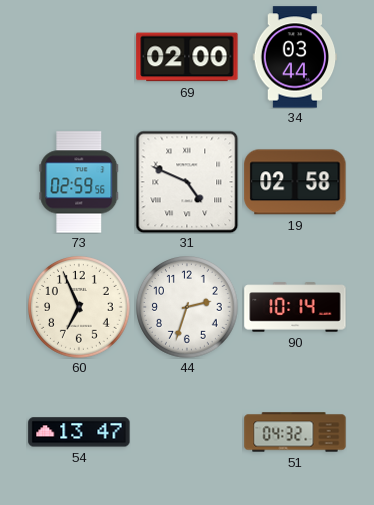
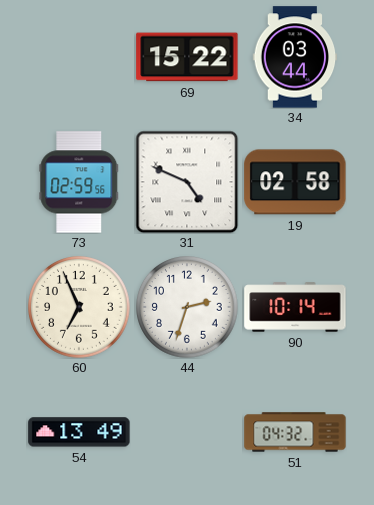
69: 02:00 -> 15:22 (187, 57)
54: 13:47 -> 13:49 (79, 432)
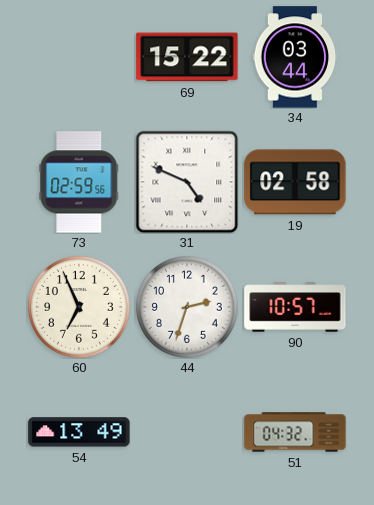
90: 10:14 -> 10:57 (295, 307)
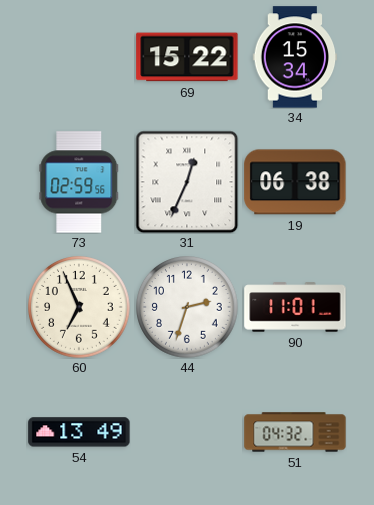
34: 03:44 -> 15:34 (295, 57)
31: 4:49 -> 12:34 (187, 182)
19: 02:58 -> 06:38 (295, 182)
90: 10:57 -> 11:01 (295, 307)
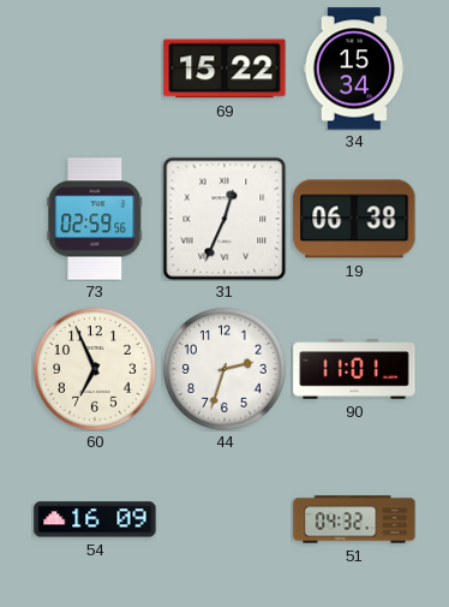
54: 13:49 -> 16:09 (95, 519)
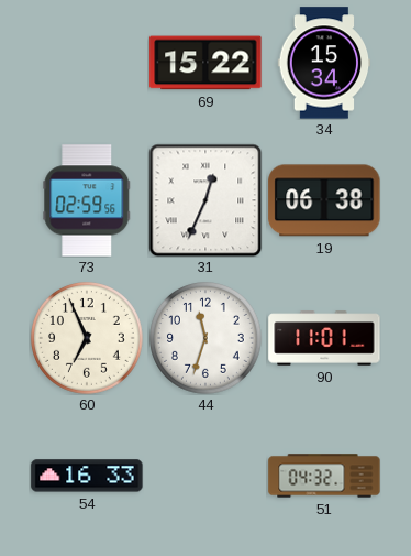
44: 2:33 -> 11:33 (207, 339)
54: 16:09 -> 16:33 (87, 476)
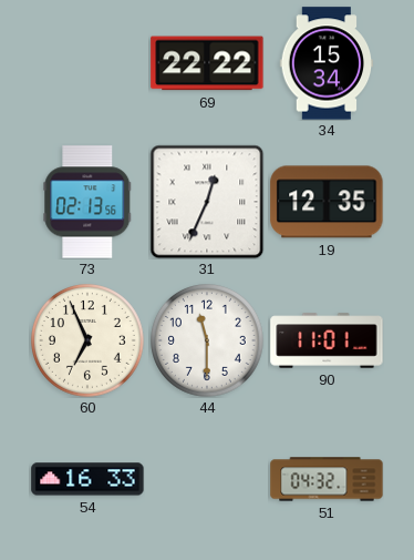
69: 15:22 -> 22:22 (207, 63)
73: 02:59 -> 02:13 (87, 202)
19: 06:38 -> 12:35 (327, 202)
44: 11:33 -> 11:30 (208, 342)
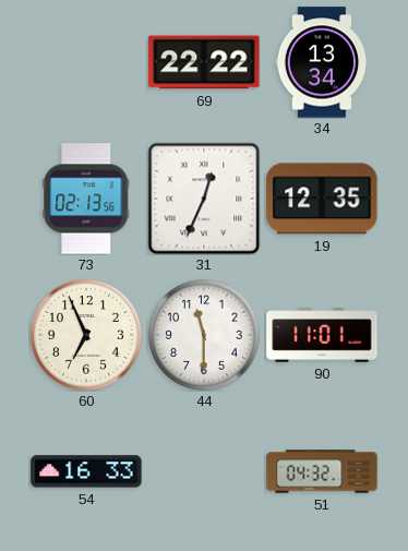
34: 15:34 -> 13:34 (322, 62)
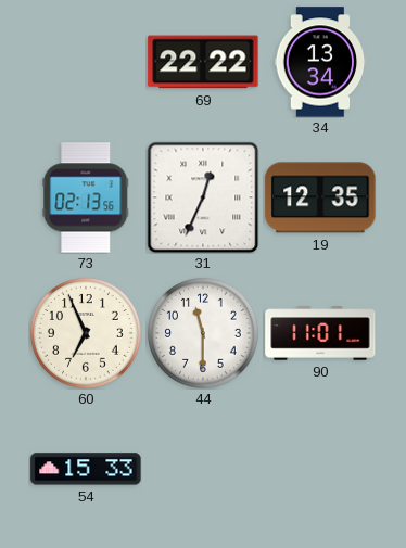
54: 16:33 -> 15:33 (86, 469)
51: 04:32 -> none (322, 471)
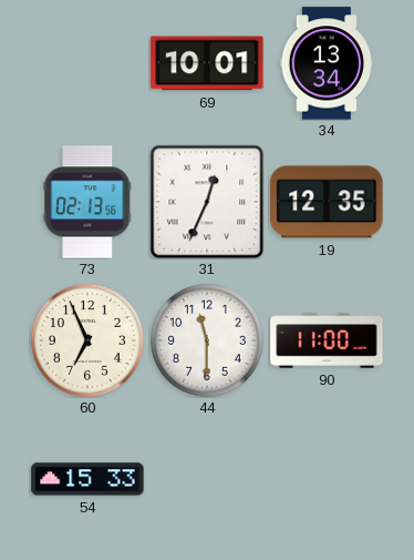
69: 22:22 -> 10:01 (207, 63)
90: 11:01 -> 11:00 (327, 340)
